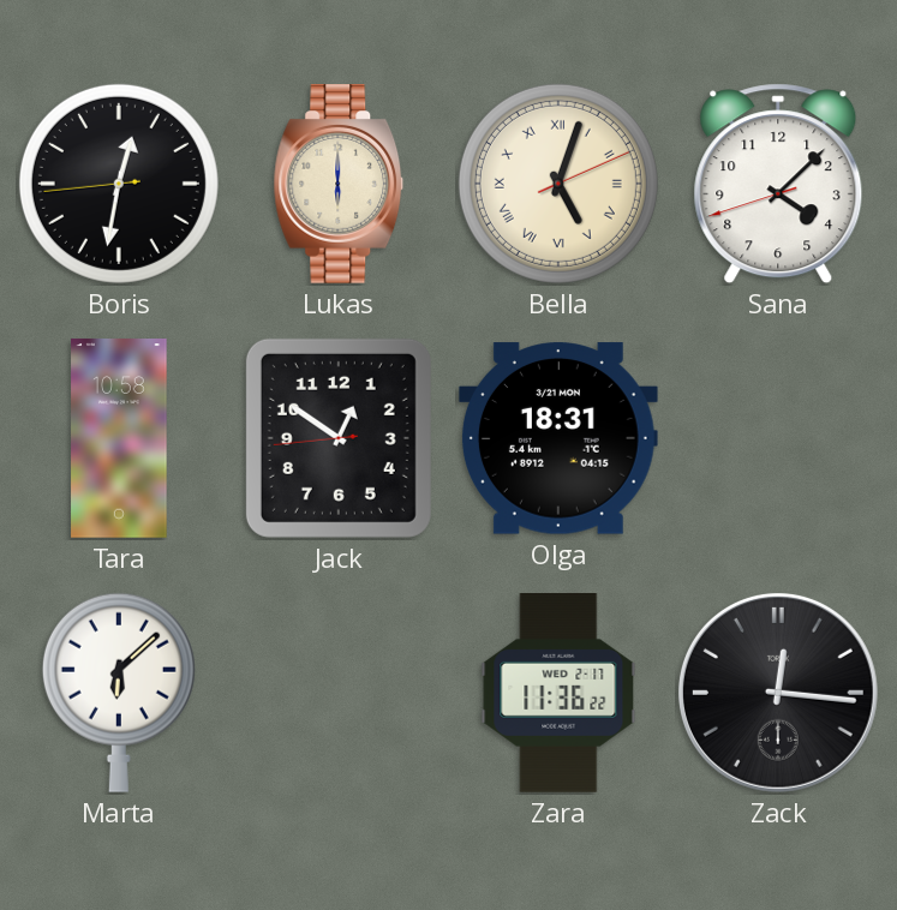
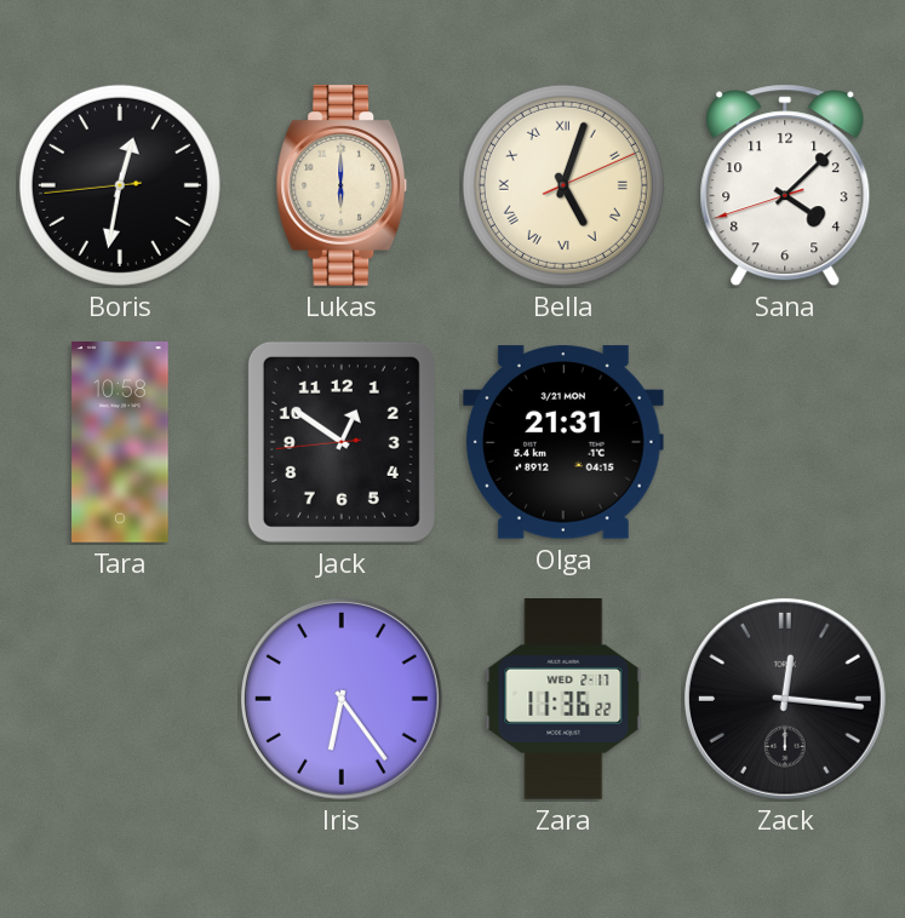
Olga: 18:31 -> 21:31 (563, 442)
Marta: 6:08 -> none (119, 693)
Iris: none -> 6:24 (342, 699)
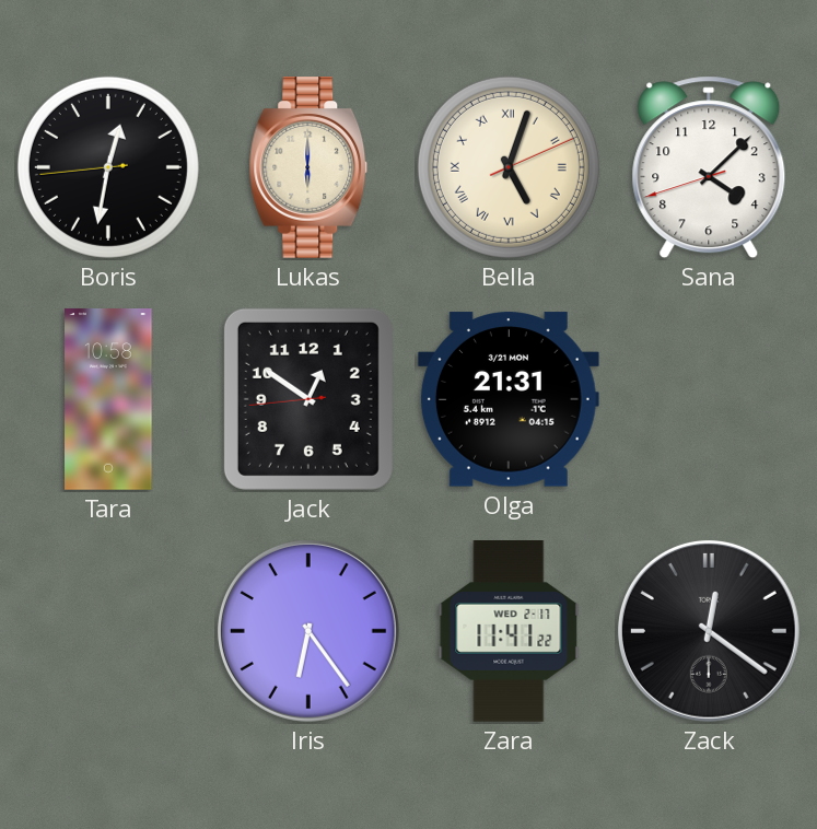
Zara: 11:36 -> 11:41 (509, 631)
Zack: 12:16 -> 12:21 (709, 631)
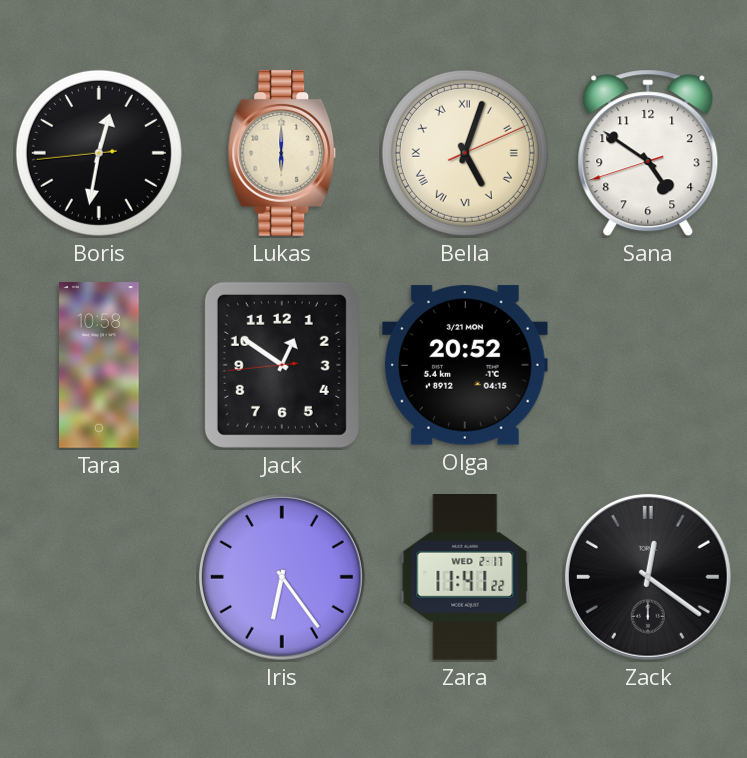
Sana: 4:07 -> 4:50 (648, 153)
Olga: 21:31 -> 20:52 (465, 365)
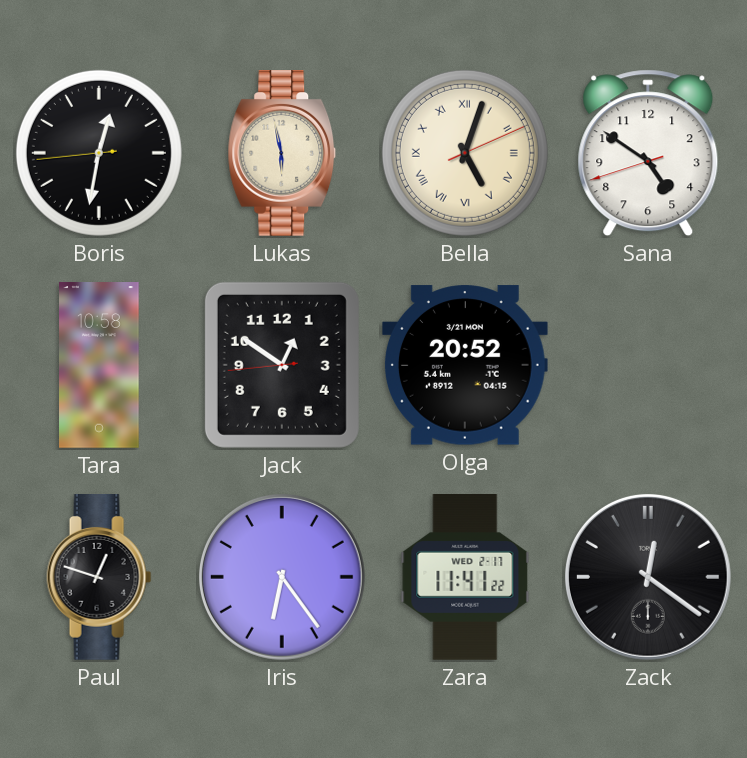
Lukas: 6:00 -> 5:58 (282, 154)
Paul: none -> 12:48 (99, 578)
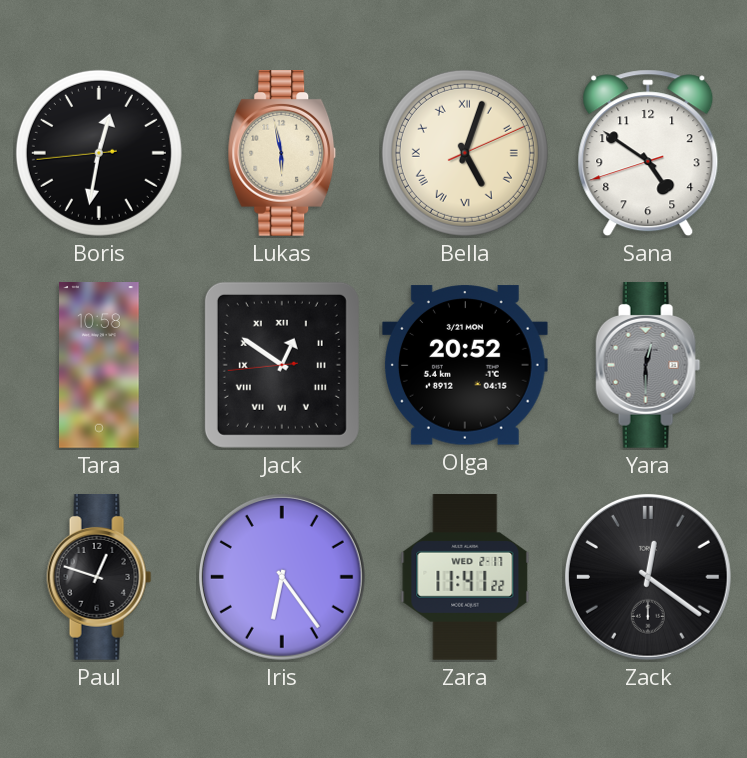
Jack numerals: Arabic -> Roman (282, 365)
Yara: none -> 12:30 (648, 366)
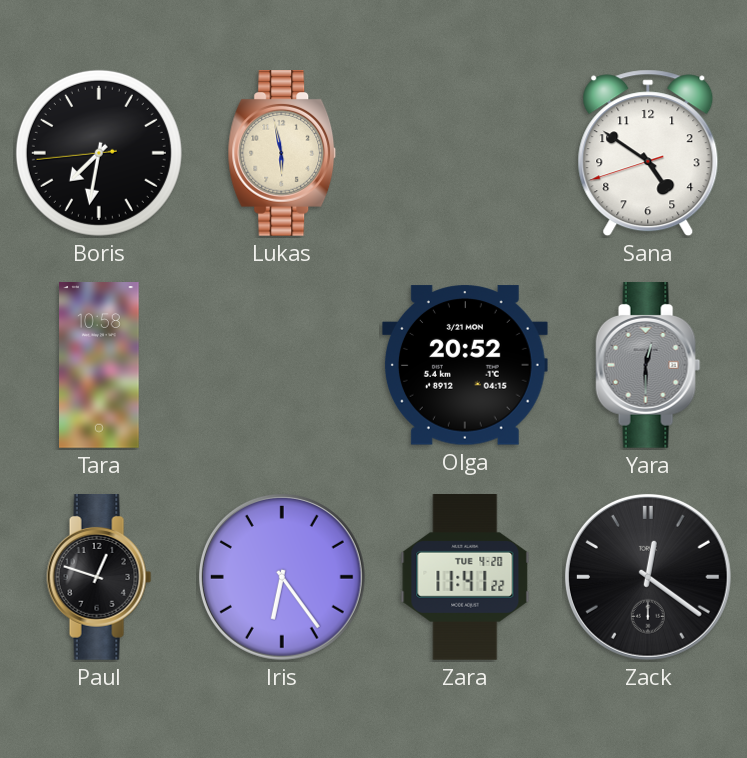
Boris: 12:31 -> 7:31 (99, 153)
Bella: 5:03 -> none (465, 153)
Jack: 12:50 -> none (282, 365)
Zara date: WED 2-17 -> TUE 4-20 (465, 577)
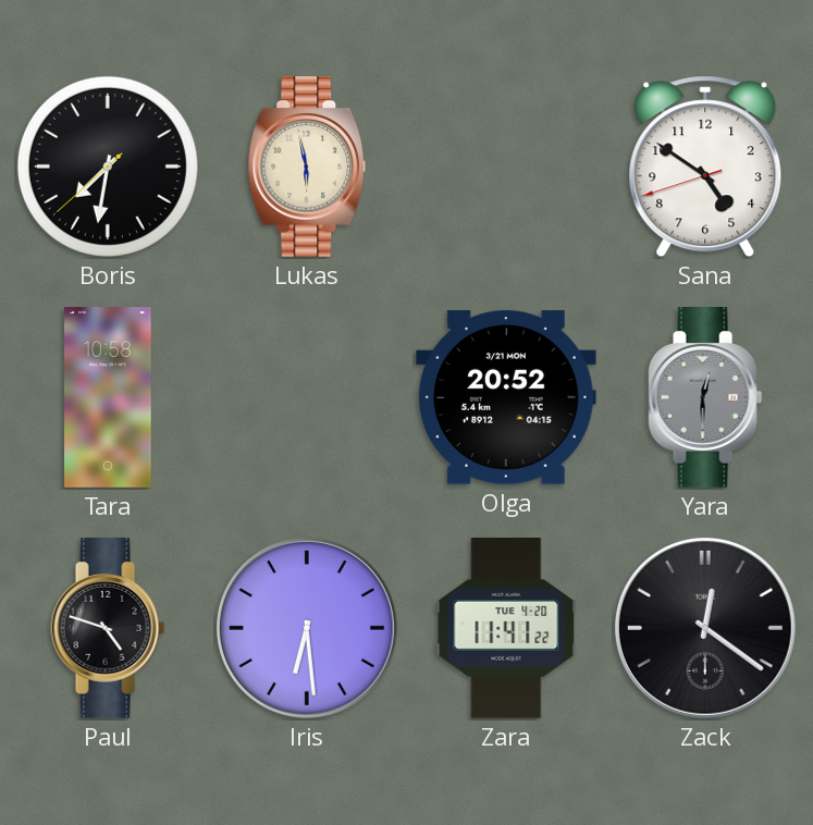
Boris: 7:31:44 -> 7:31:38 (108, 167)
Paul: 12:48 -> 4:48 (108, 629)
Iris: 6:24 -> 6:29 (307, 628)
